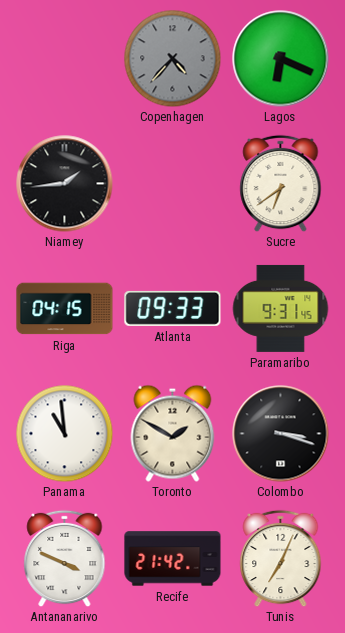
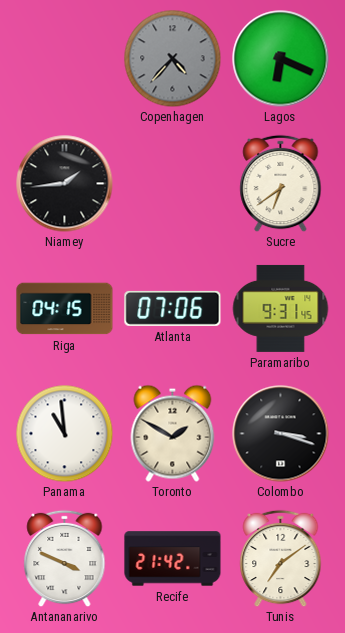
Atlanta: 09:33 -> 07:06 (173, 308)
Tunis: 7:04 -> 7:09 (281, 558)
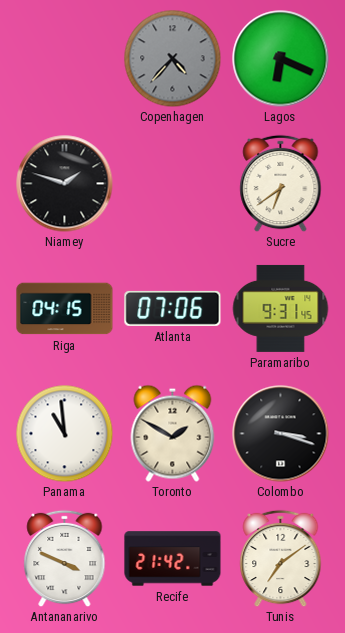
Niamey: 1:44 -> 1:48 (65, 184)
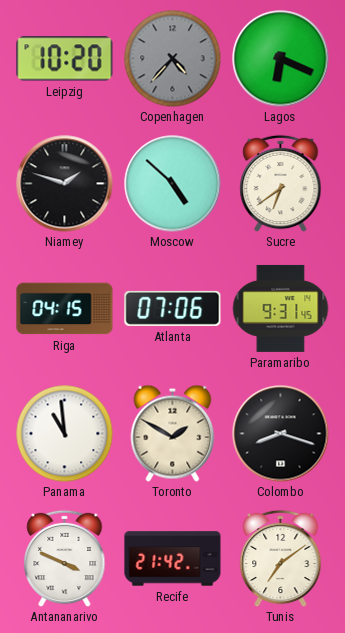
Leipzig: none -> 10:20 (65, 59)
Moscow: none -> 4:52 (173, 184)
Colombo: 3:18 -> 8:18 (281, 434)
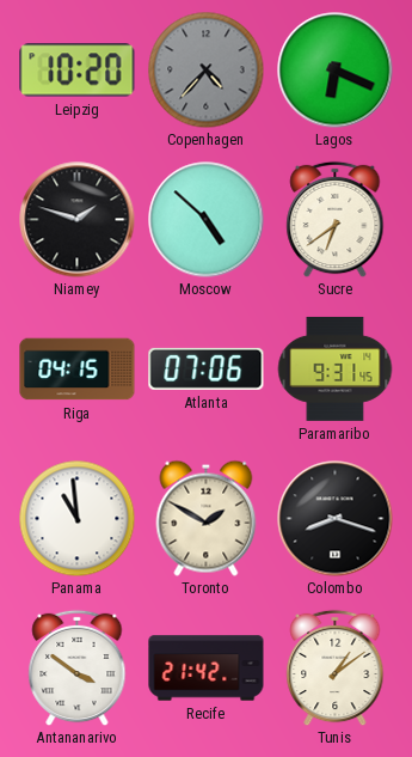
Antananarivo: 3:49 -> 3:51 (78, 667)
Tunis: 7:09 -> 1:09 (336, 667)
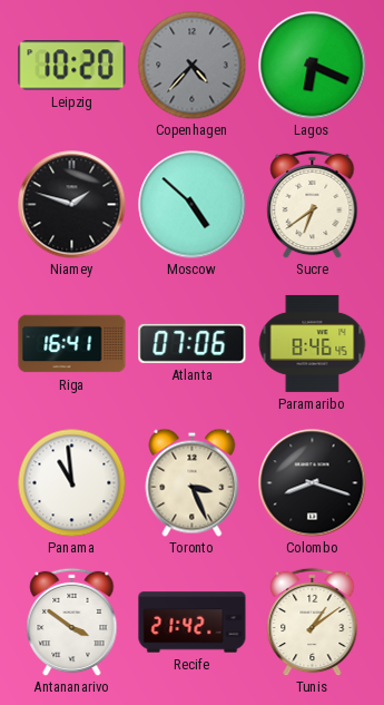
Riga: 04:15 -> 16:41 (72, 344)
Paramaribo: 9:31 -> 8:46 (312, 343)
Toronto: 1:50 -> 3:26 (193, 482)
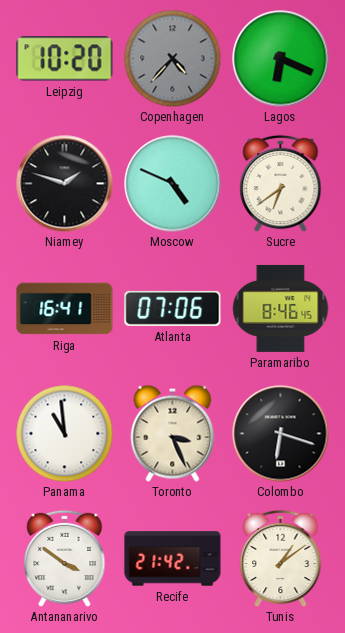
Moscow: 4:52 -> 4:49 (173, 184)
Colombo: 8:18 -> 6:18 (281, 434)
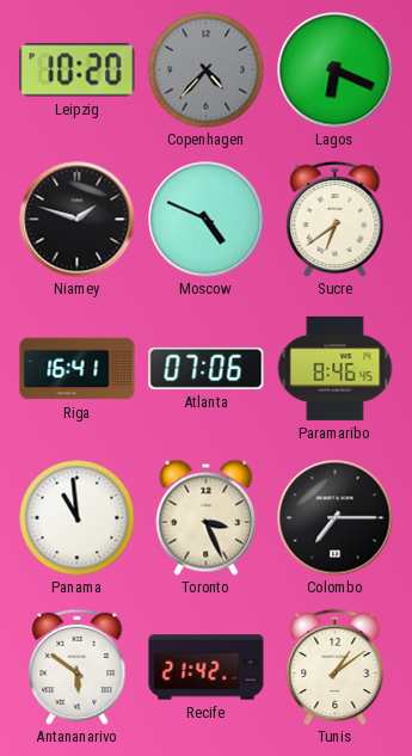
Colombo: 6:18 -> 7:15 (336, 518)
Antananarivo: 3:51 -> 5:51 (78, 666)
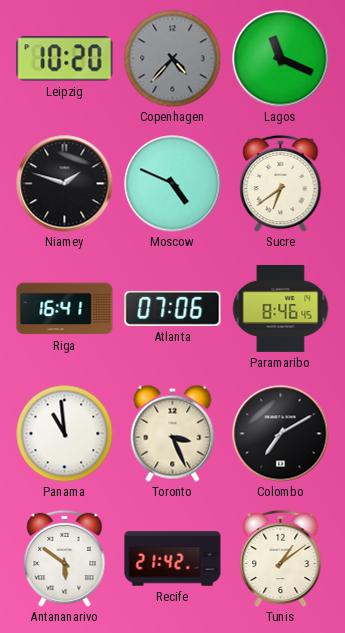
Lagos: 6:19 -> 11:19 (281, 59)
Colombo: 7:15 -> 7:10 (281, 434)
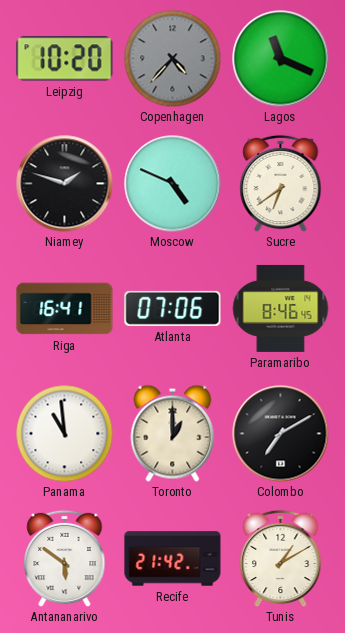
Toronto: 3:26 -> 1:00 (173, 433)
Tunis: 1:09 -> 1:10 (281, 558)
